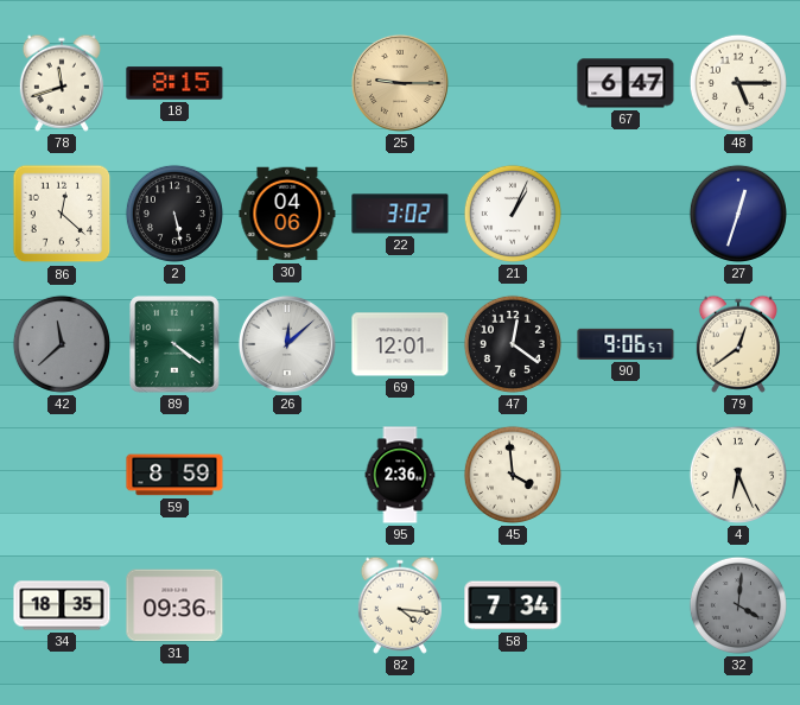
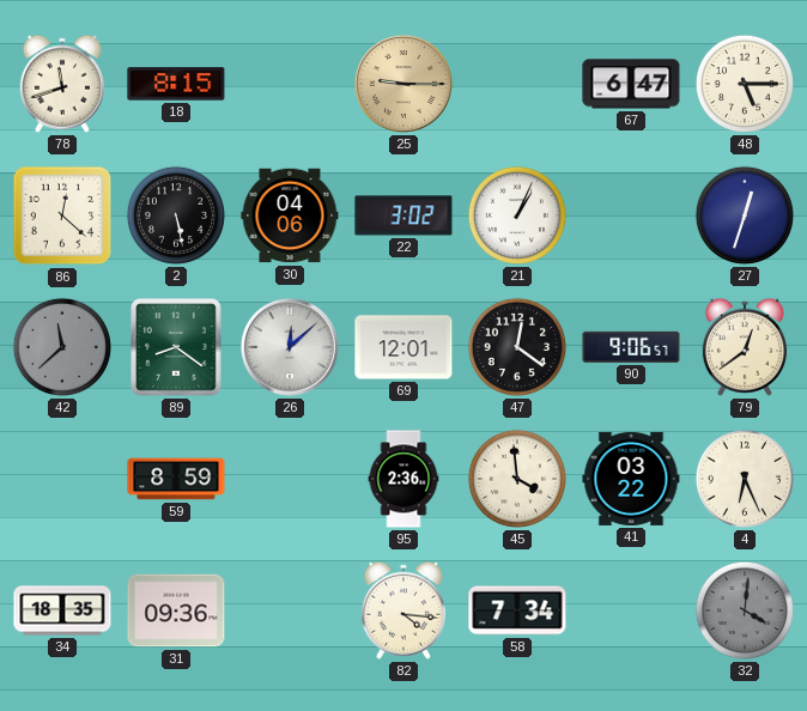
89: 4:21 -> 8:21 (177, 348)
41: none -> 03:22 (631, 479)
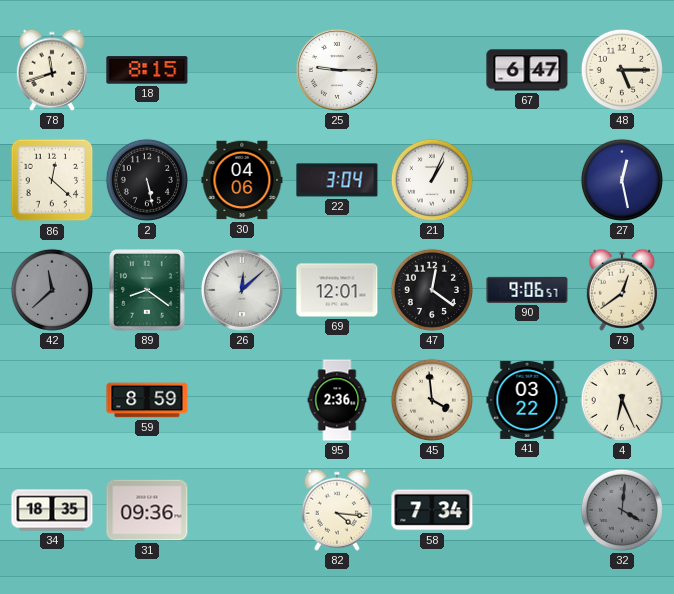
25 dial: champagne -> white (337, 70)
22: 3:02 -> 3:04 (337, 180)
27: 12:33 -> 12:28 (622, 180)
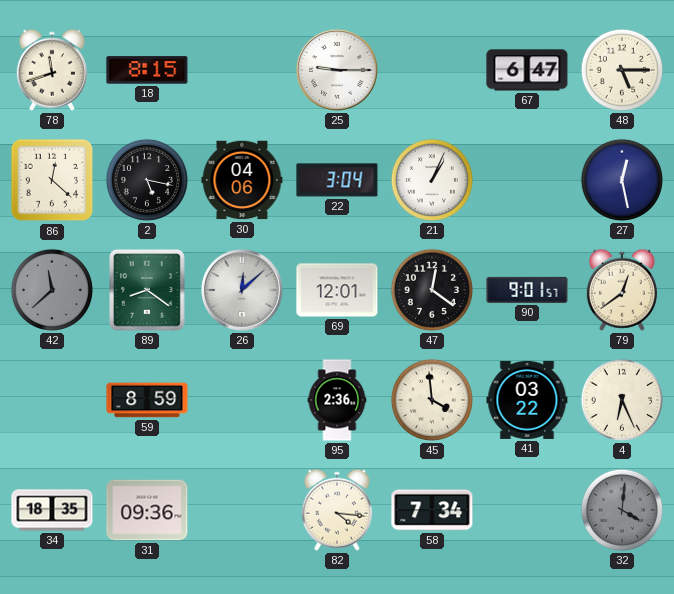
2: 5:28 -> 5:17 (147, 180)
90: 9:06 -> 9:01 (527, 290)
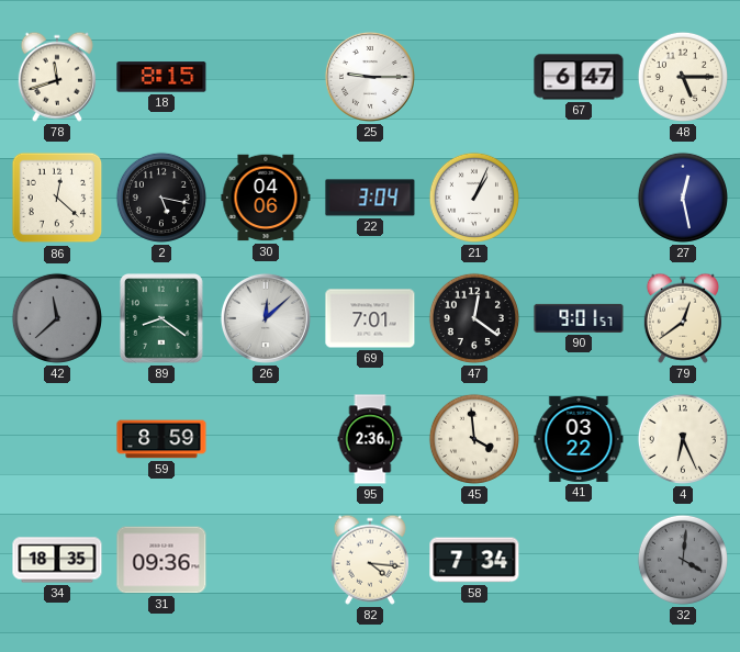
69: 12:01 -> 7:01 (370, 318)
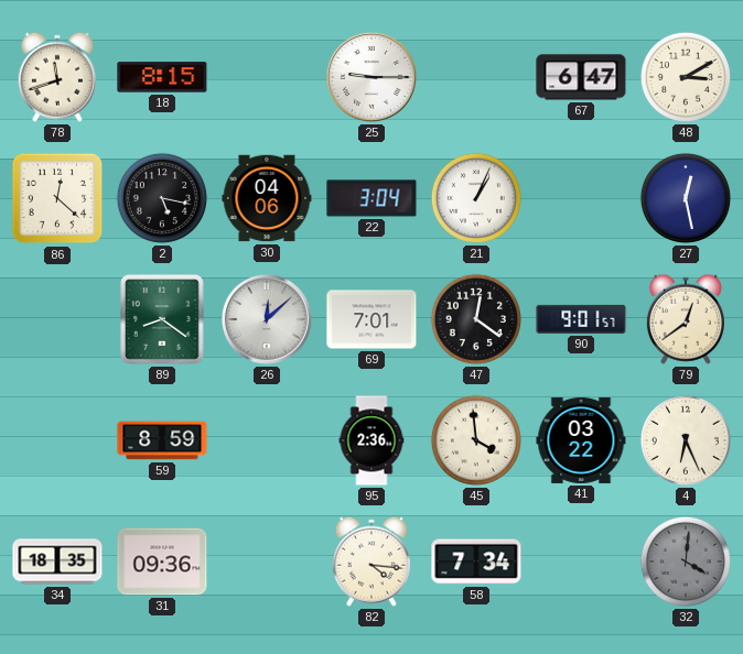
48: 5:15 -> 3:10 (686, 77)
42: 11:38 -> none (57, 318)
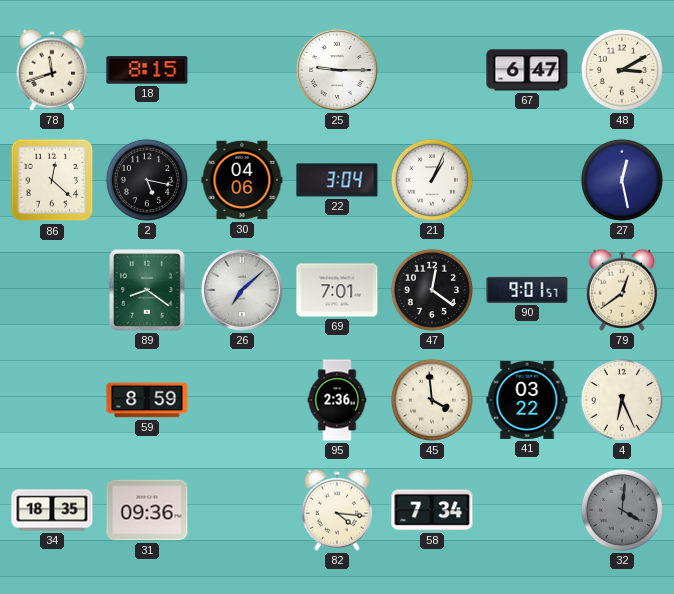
26: 12:08 -> 7:08 (242, 290)
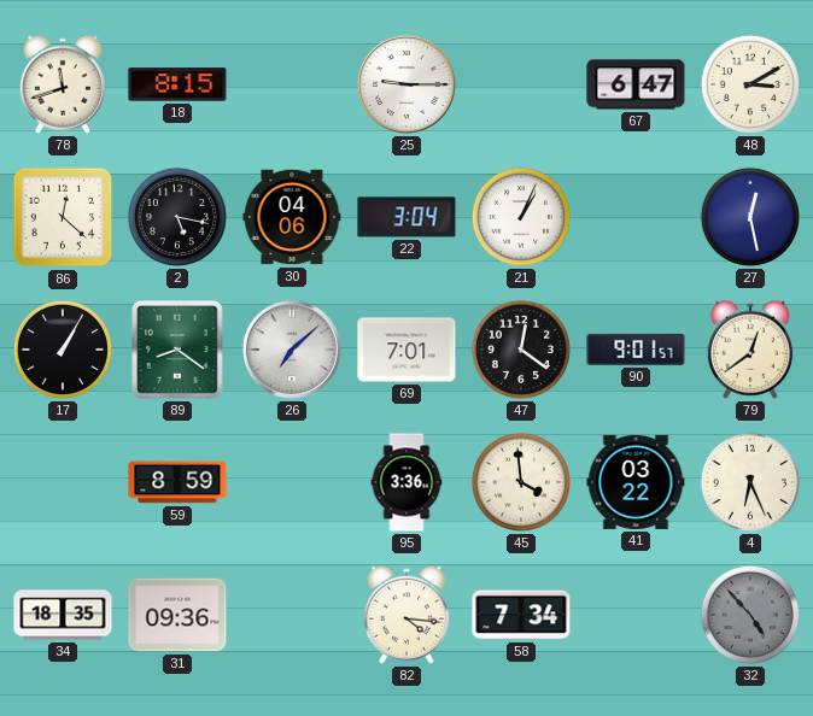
17: none -> 1:05 (63, 350)
95: 2:36 -> 3:36 (406, 482)
32: 4:01 -> 4:53 (750, 615)
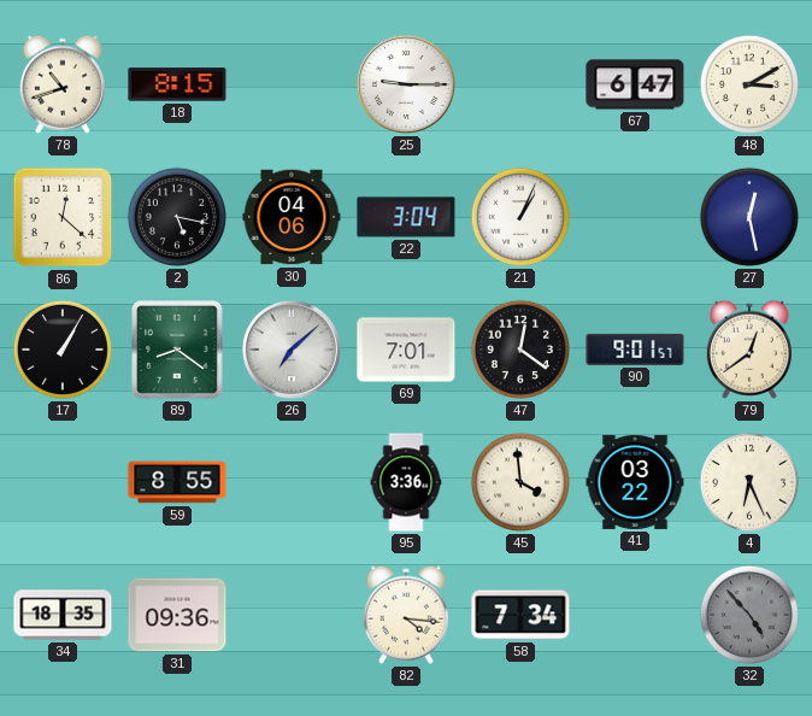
78: 11:42 -> 10:42 (63, 84)
59: 8:59 -> 8:55 (177, 482)
